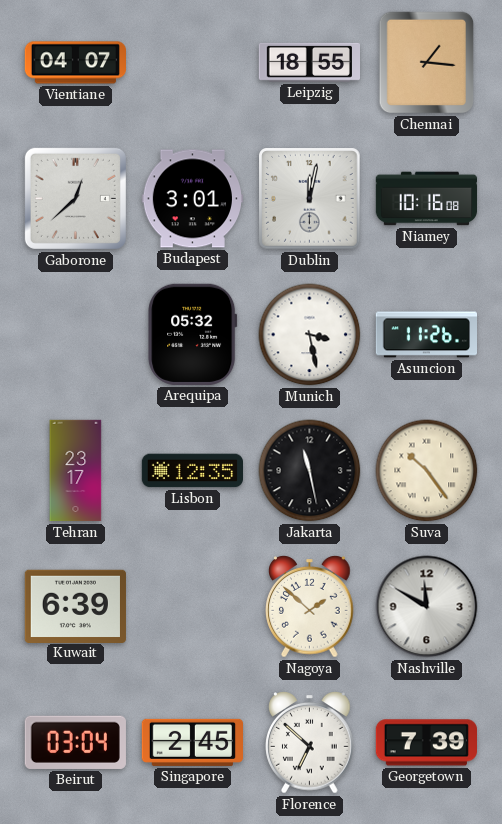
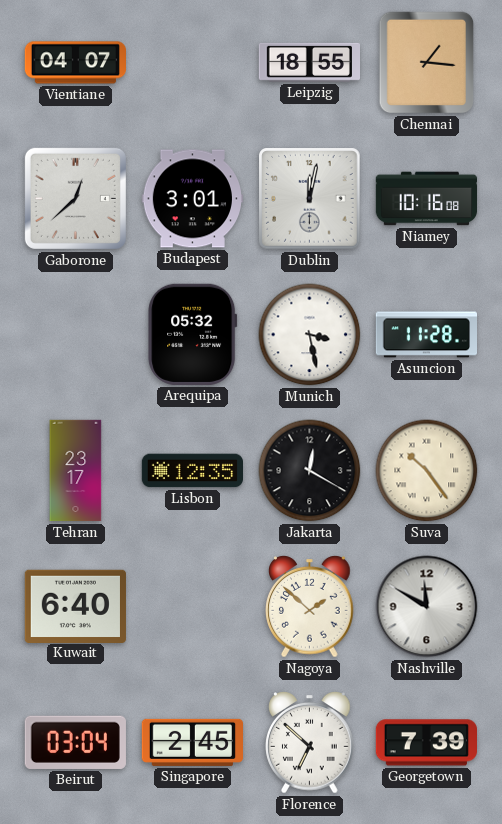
Asuncion: 11:26 -> 11:28 (426, 335)
Jakarta: 11:28 -> 12:20 (310, 471)
Kuwait: 6:39 -> 6:40 (75, 606)
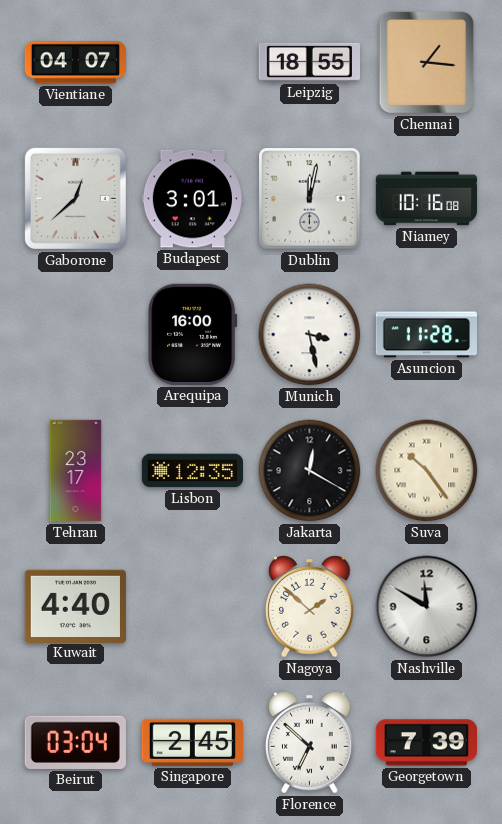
Arequipa: 05:32 -> 16:00 (193, 334)
Kuwait: 6:40 -> 4:40 (75, 606)
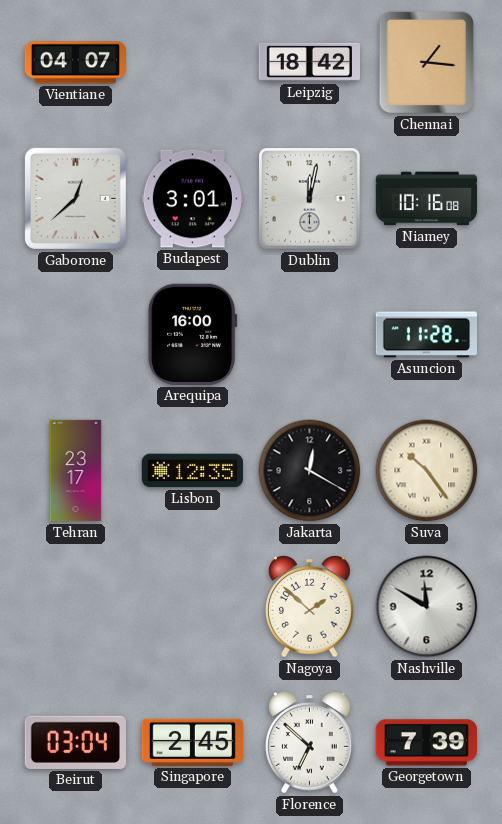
Leipzig: 18:55 -> 18:42 (309, 62)
Munich: 3:28 -> none (310, 335)
Kuwait: 4:40 -> none (75, 606)
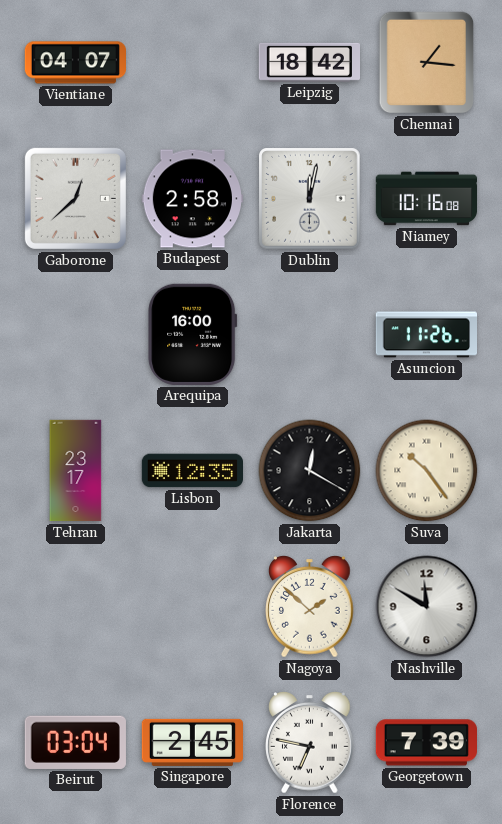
Budapest: 3:01 -> 2:58 (192, 199)
Asuncion: 11:28 -> 11:26 (426, 335)
Florence: 6:52 -> 6:47 (310, 743)
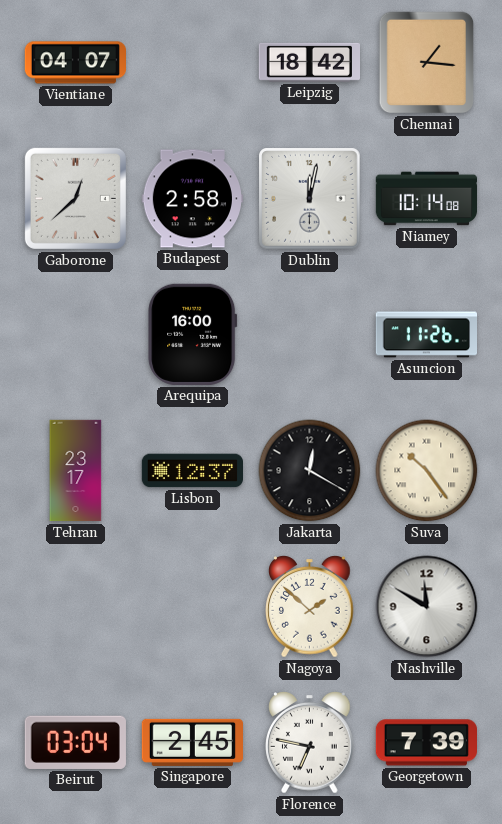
Niamey: 10:16 -> 10:14 (427, 199)
Lisbon: 12:35 -> 12:37 (193, 471)
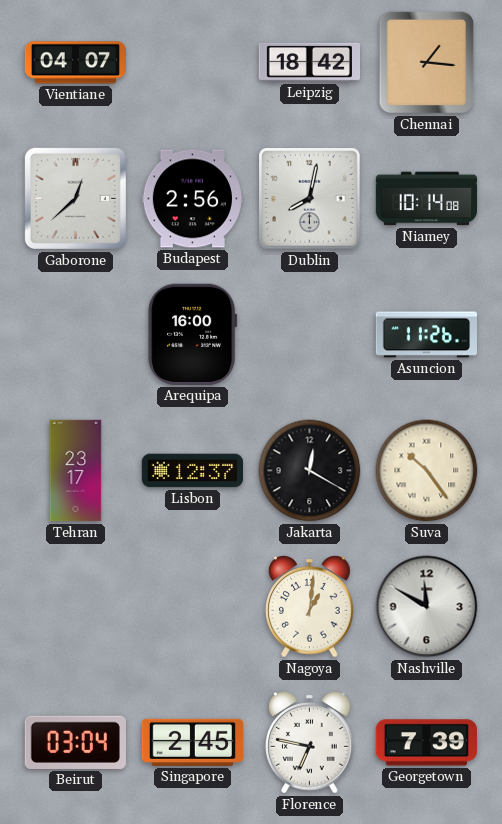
Budapest: 2:58 -> 2:56 (192, 199)
Dublin: 12:02 -> 8:02 (310, 199)
Nagoya: 1:52 -> 1:01 (310, 607)
